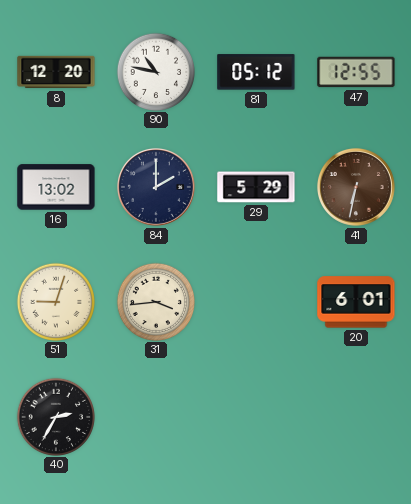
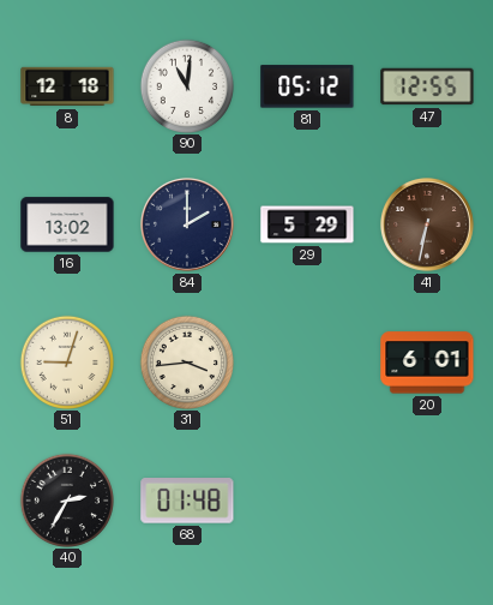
8: 12:20 -> 12:18 (67, 86)
90: 10:47 -> 11:01 (186, 85)
68: none -> 01:48 (187, 501)
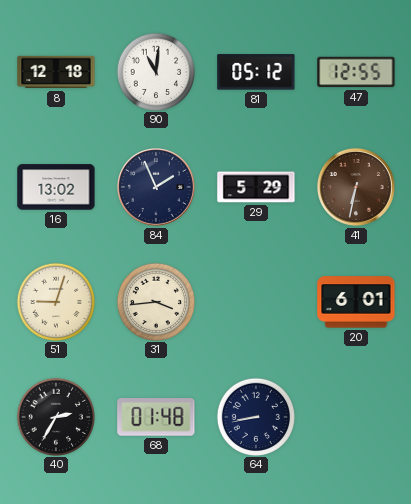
84: 2:00 -> 1:56 (156, 187)
64: none -> 8:43 (255, 416)
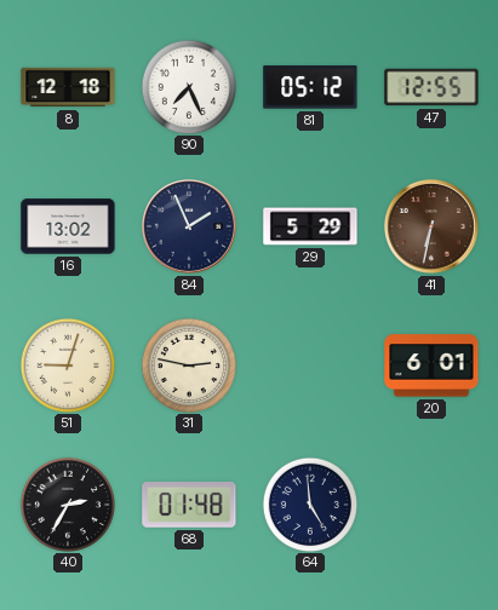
90: 11:01 -> 7:26 (188, 86)
31: 3:44 -> 2:47 (188, 364)
64: 8:43 -> 4:59 (309, 503)
